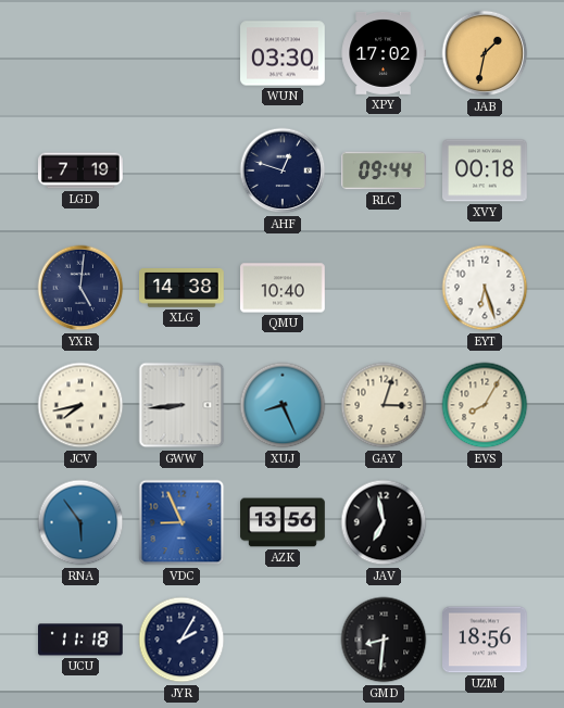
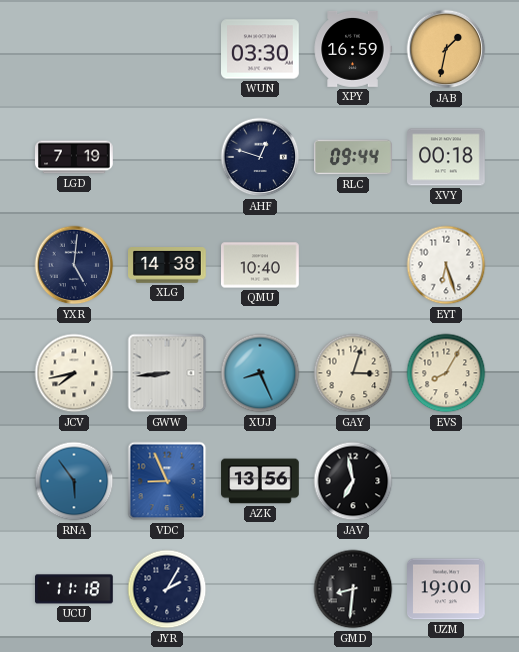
XPY: 17:02 -> 16:59 (353, 49)
UZM: 18:56 -> 19:00 (447, 589)
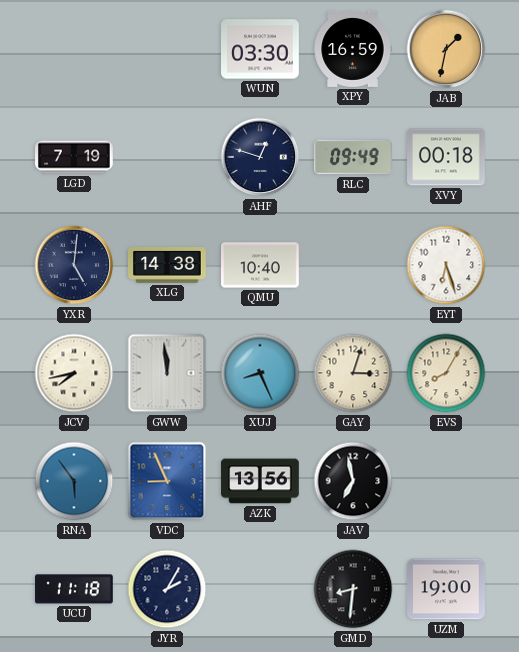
RLC: 09:44 -> 09:49 (354, 157)
GWW: 8:44 -> 11:59 (167, 373)
